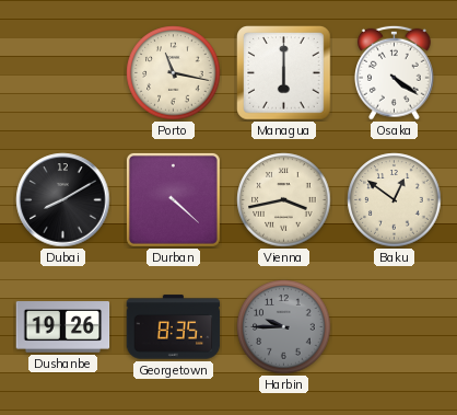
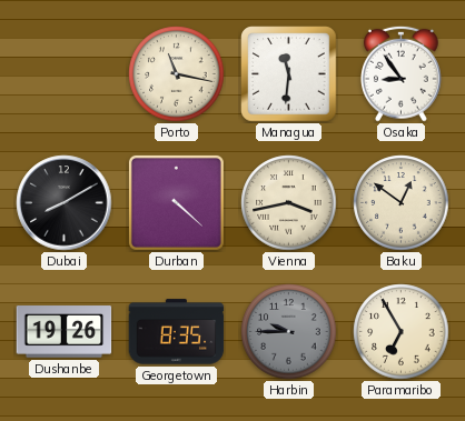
Managua: 6:00 -> 11:31 (289, 74)
Osaka: 4:21 -> 8:54 (402, 73)
Paramaribo: none -> 6:55 (402, 332)
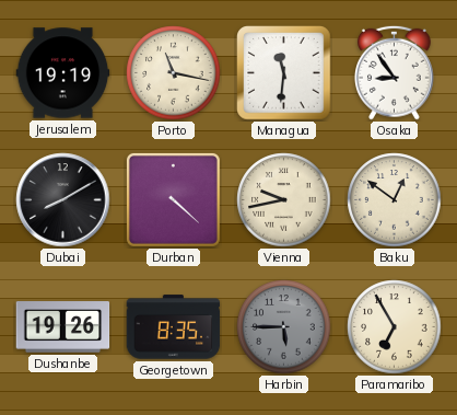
Jerusalem: none -> 19:19 (63, 73)
Vienna: 3:43 -> 9:43 (284, 200)
Harbin: 9:45 -> 5:45 (284, 327)
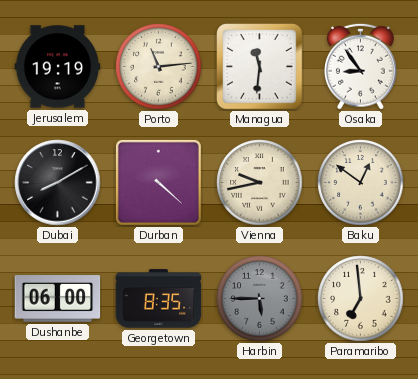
Porto: 11:17 -> 11:14 (159, 67)
Dushanbe: 19:26 -> 06:00 (58, 299)
Paramaribo: 6:55 -> 6:59 (361, 299)
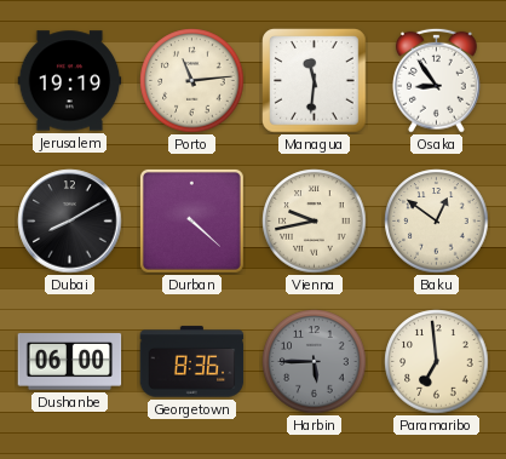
Georgetown: 8:35 -> 8:36 (192, 362)
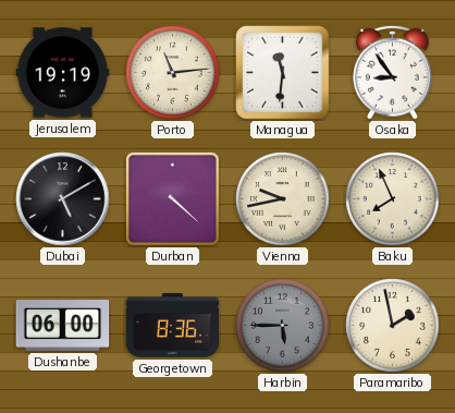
Dubai: 8:10 -> 5:10 (63, 199)
Baku: 12:51 -> 7:56 (393, 199)
Paramaribo: 6:59 -> 1:58 (393, 326)
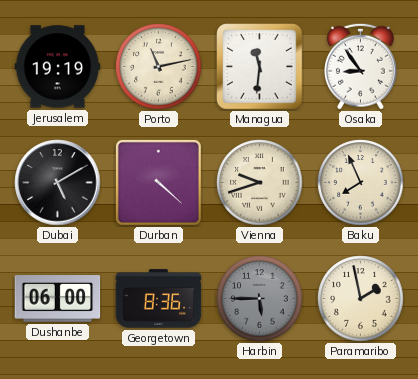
Porto: 11:14 -> 11:13 (159, 67)
Vienna: 9:43 -> 9:42 (260, 183)
